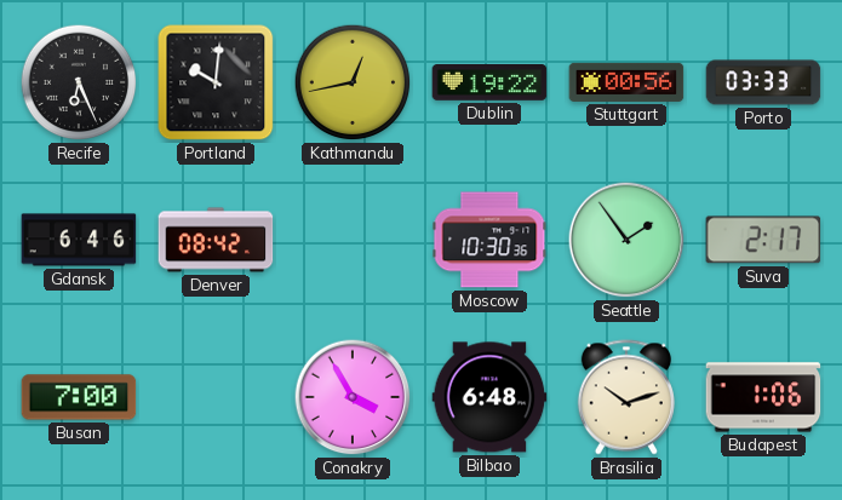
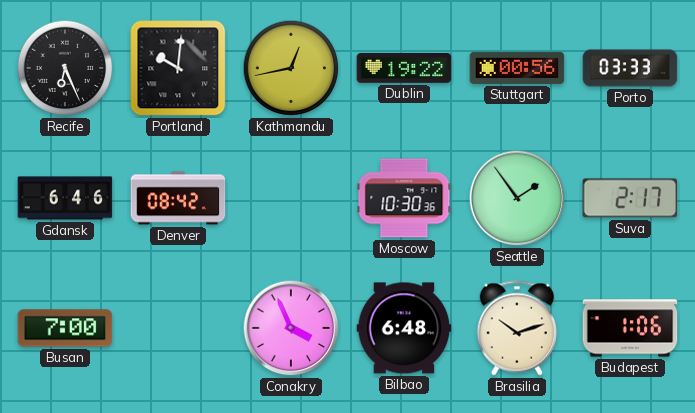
Conakry: 3:55 -> 3:56 (291, 328)
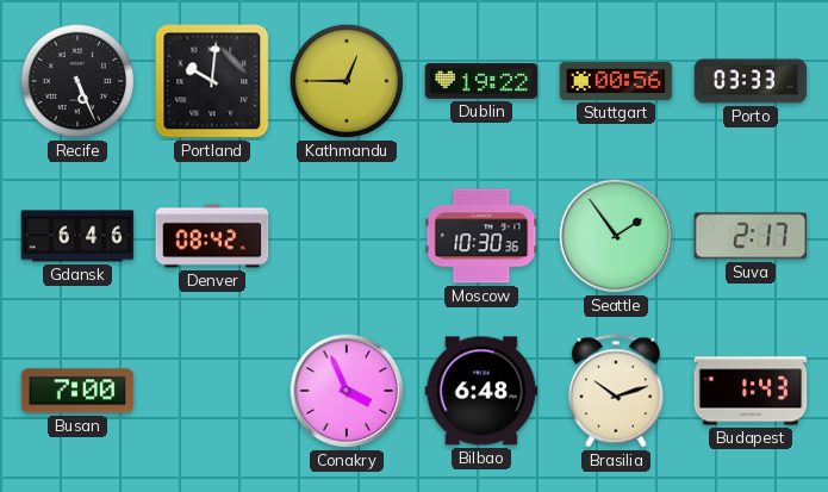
Recife: 6:26 -> 5:26 (77, 81)
Kathmandu: 12:43 -> 12:45 (347, 81)
Budapest: 1:06 -> 1:43 (751, 391)
